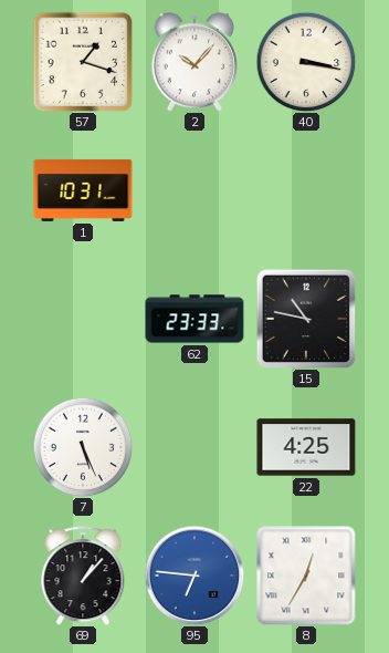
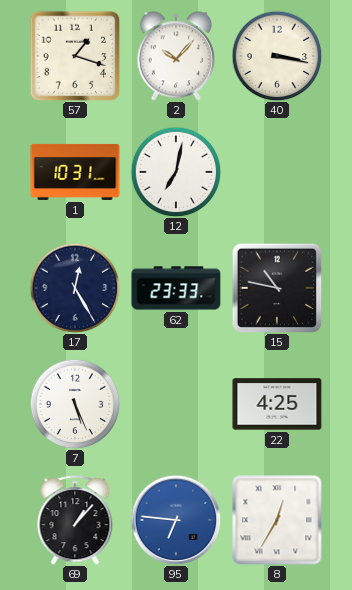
12: none -> 7:02 (176, 172)
17: none -> 12:25 (75, 288)
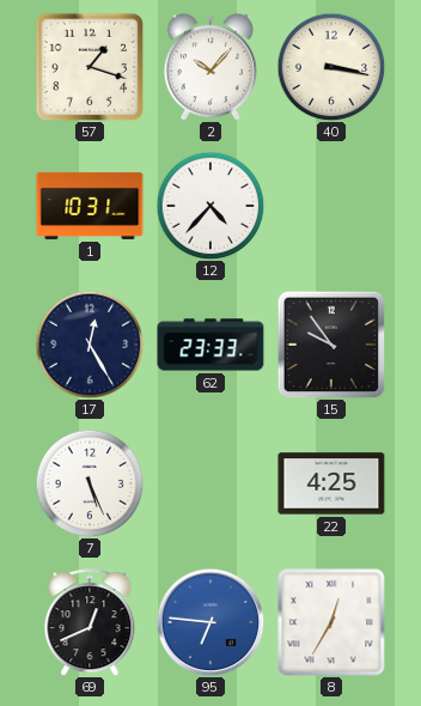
12: 7:02 -> 4:37 (210, 206)
15: 10:47 -> 9:54 (331, 345)
69: 1:07 -> 12:41 (90, 622)
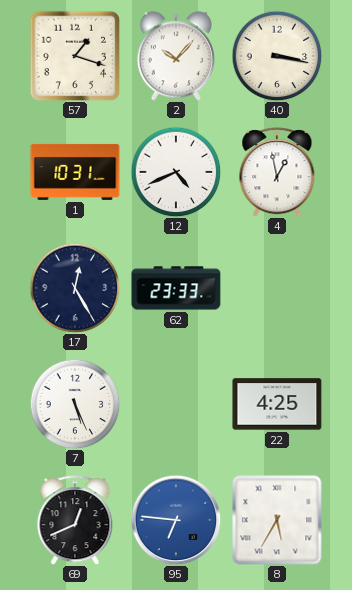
12: 4:37 -> 4:41 (176, 172)
4: none -> 12:58 (277, 172)
15: 9:54 -> none (331, 345)
8: 12:35 -> 5:35 (277, 520)
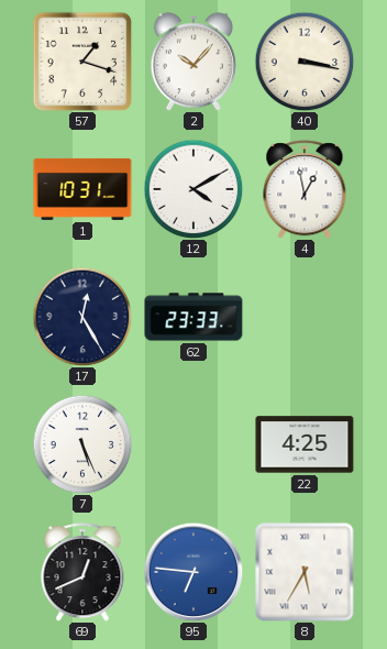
12: 4:41 -> 4:10 (193, 189)
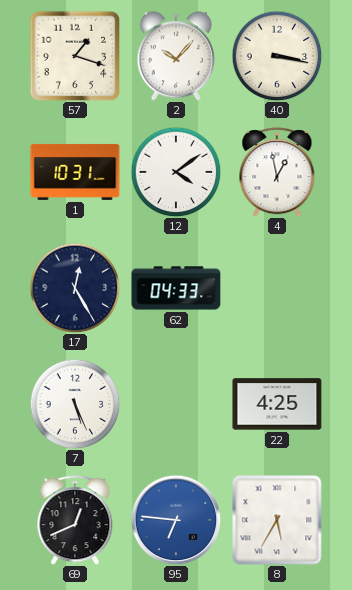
12: 4:10 -> 4:09 (176, 172)
62: 23:33 -> 04:33 (176, 288)
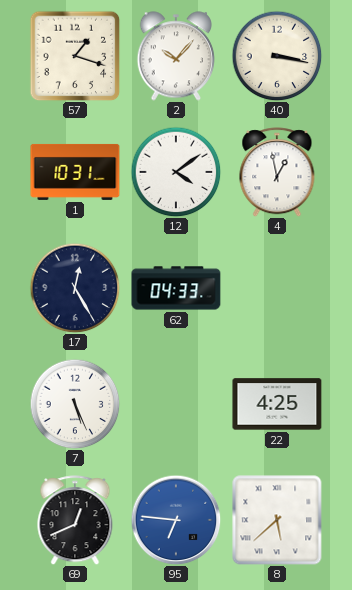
8: 5:35 -> 5:38 (277, 520)
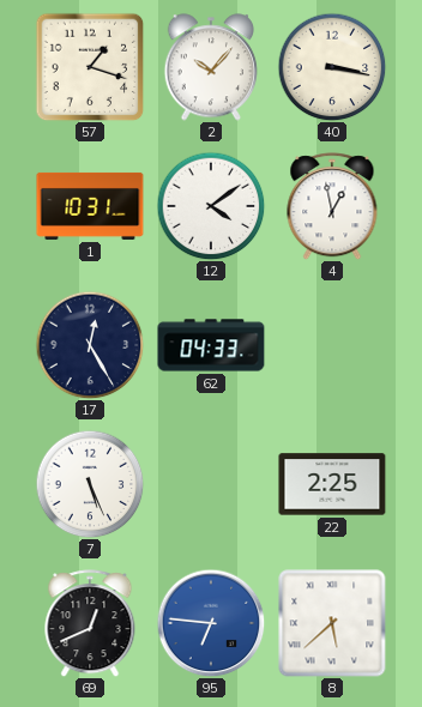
22: 4:25 -> 2:25 (332, 484)
